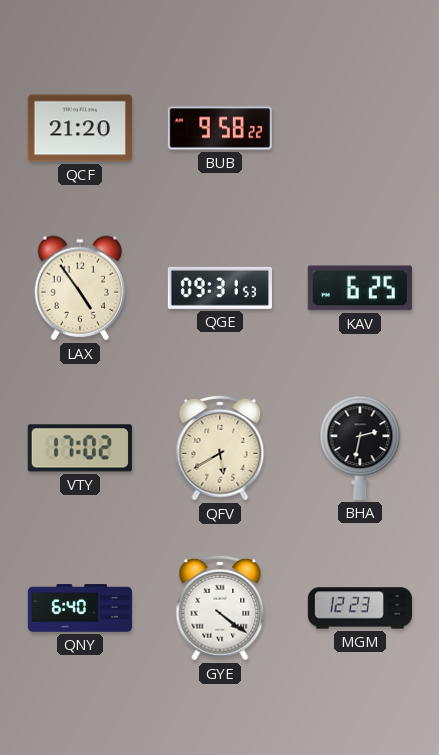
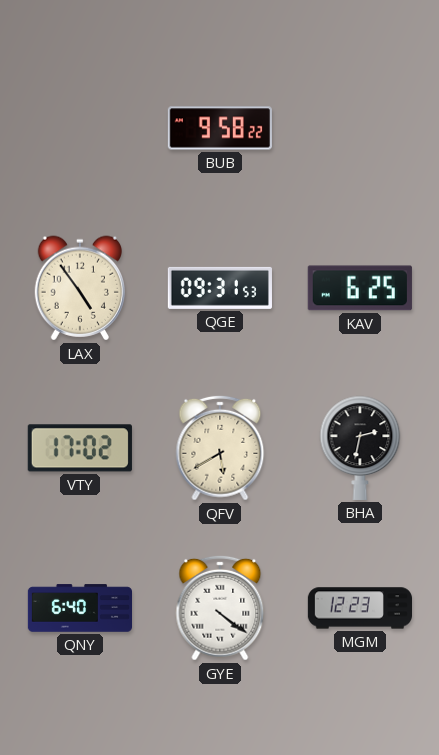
QCF: 21:20 -> none (80, 128)
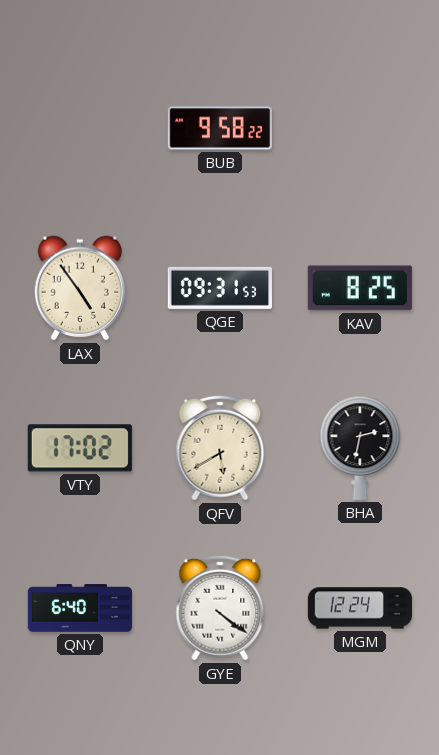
KAV: 6:25 -> 8:25 (360, 288)
MGM: 12:23 -> 12:24 (359, 608)
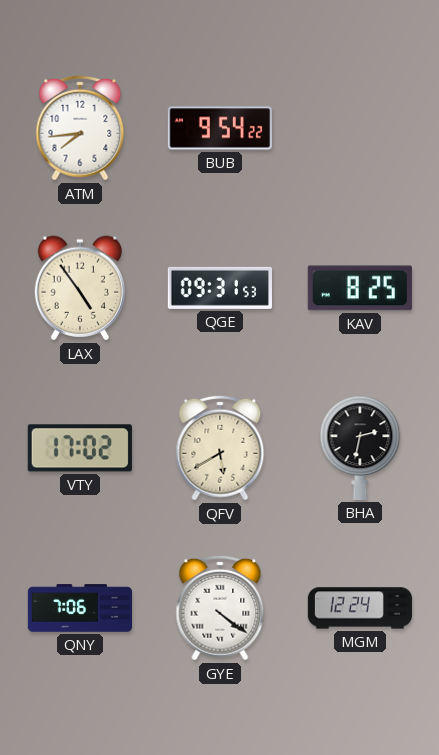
ATM: none -> 7:44 (80, 128)
BUB: 9:58 -> 9:54 (220, 128)
QNY: 6:40 -> 7:06 (79, 608)
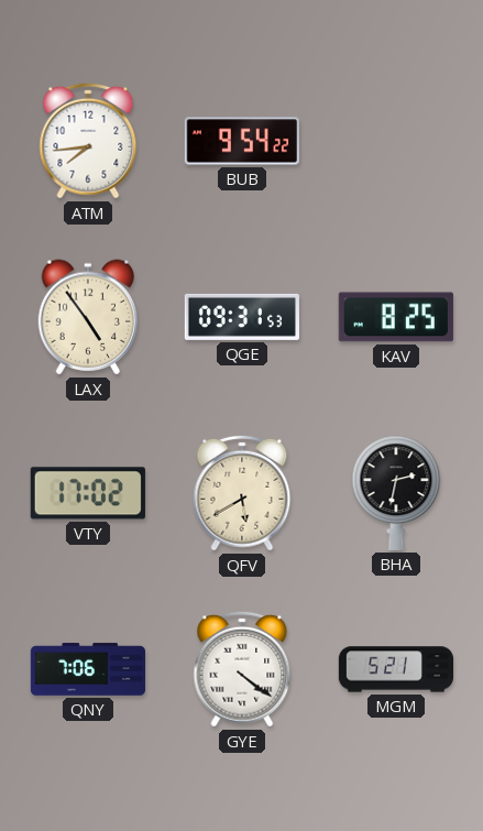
MGM: 12:24 -> 5:21 (395, 669)
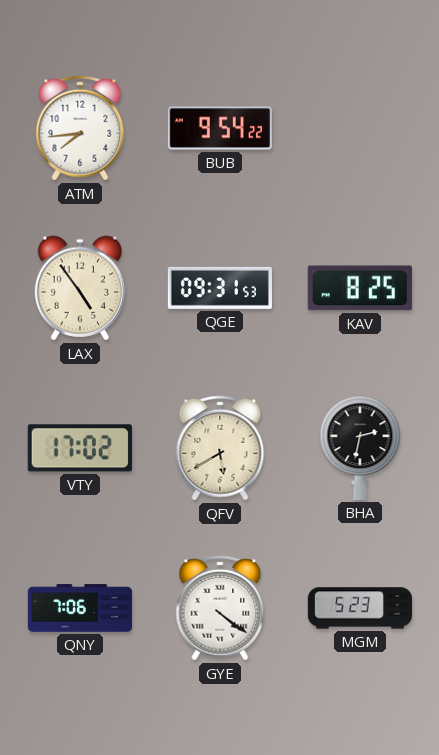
MGM: 5:21 -> 5:23 (359, 608)
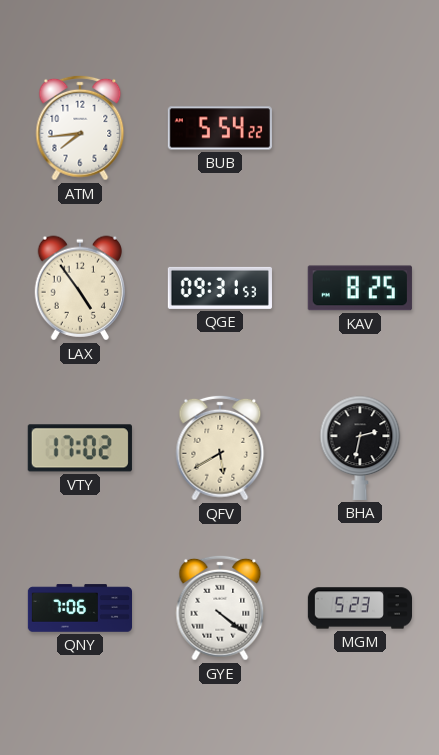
BUB: 9:54 -> 5:54 (220, 128)
